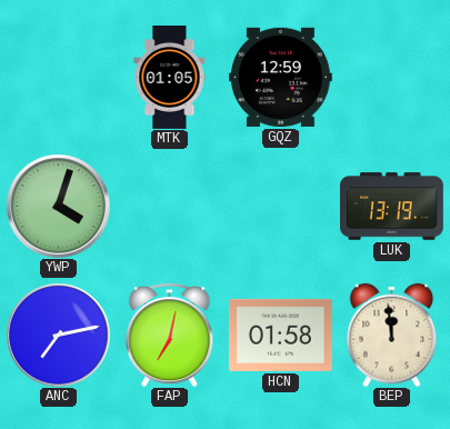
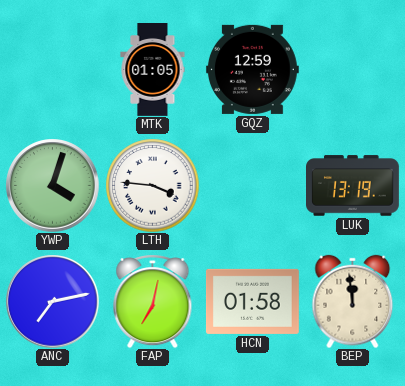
LTH: none -> 3:46 (152, 185)
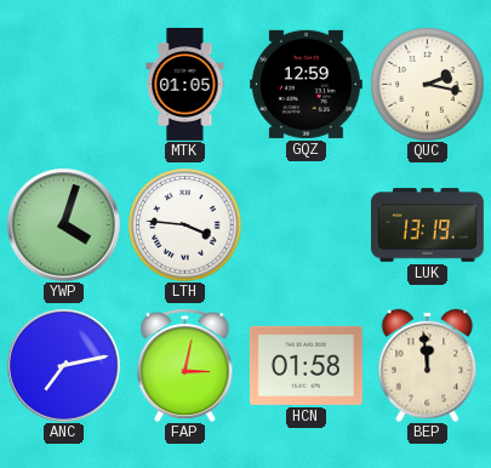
QUC: none -> 2:17 (427, 84)
FAP: 7:02 -> 3:02 (185, 366)
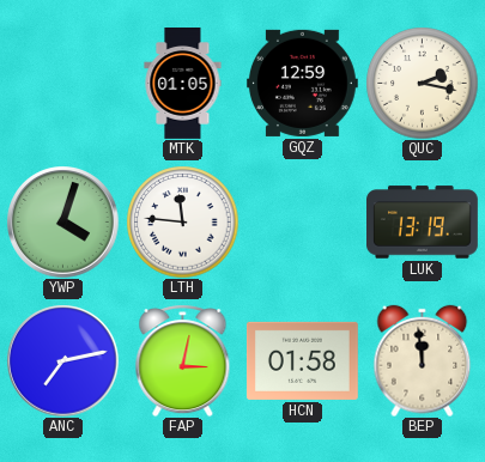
LTH: 3:46 -> 11:46 (182, 221)
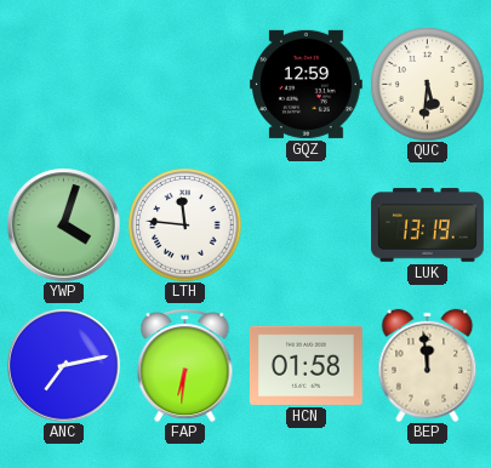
MTK: 01:05 -> none (183, 84)
QUC: 2:17 -> 5:31 (427, 84)
FAP: 3:02 -> 6:31 (185, 366)
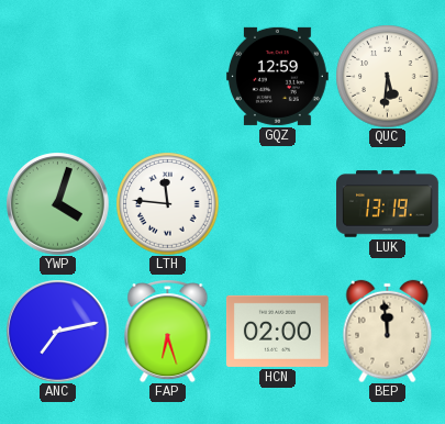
FAP: 6:31 -> 6:27 (168, 332)
HCN: 01:58 -> 02:00 (277, 331)
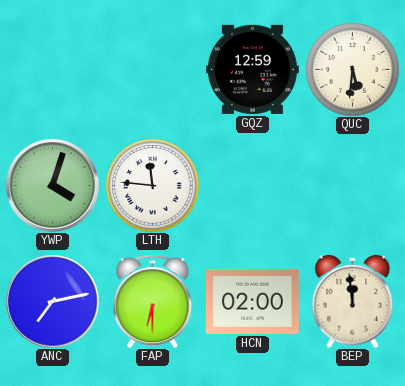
LUK: 13:19 -> none (388, 204)
FAP: 6:27 -> 6:30 (153, 302)
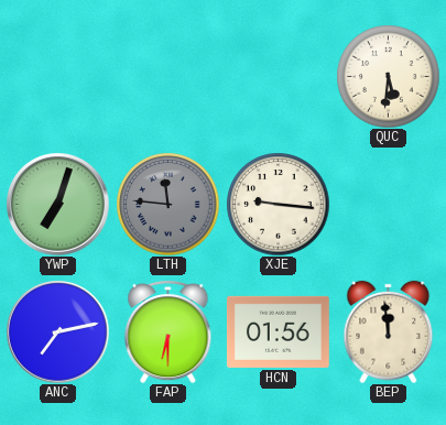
GQZ: 12:59 -> none (252, 69)
YWP: 4:03 -> 7:03 (57, 204)
LTH dial: white -> grey (167, 204)
XJE: none -> 9:16 (278, 204)
HCN: 02:00 -> 01:56 (278, 331)
